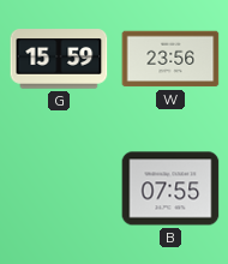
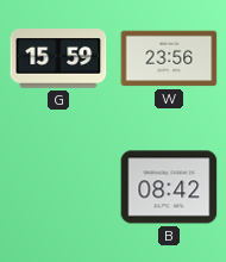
B: 07:55 -> 08:42 (169, 187)
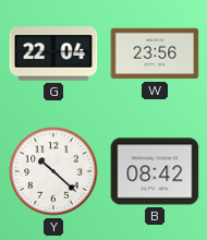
G: 15:59 -> 22:04 (53, 53)
Y: none -> 10:22 (53, 171)
